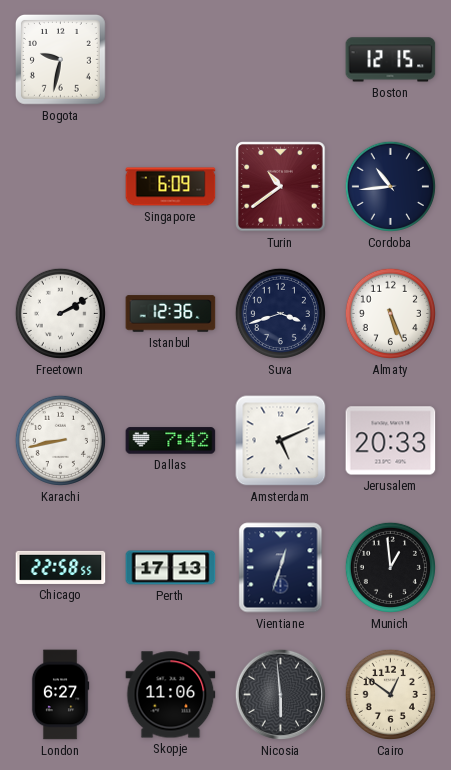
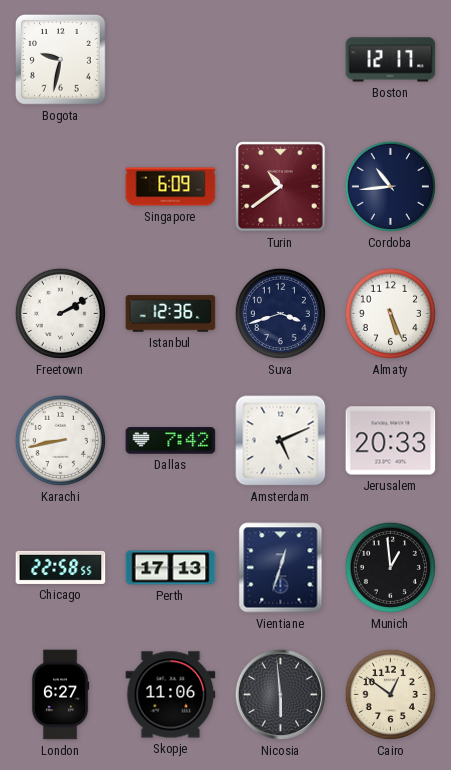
Boston: 12:15 -> 12:17 (391, 60)
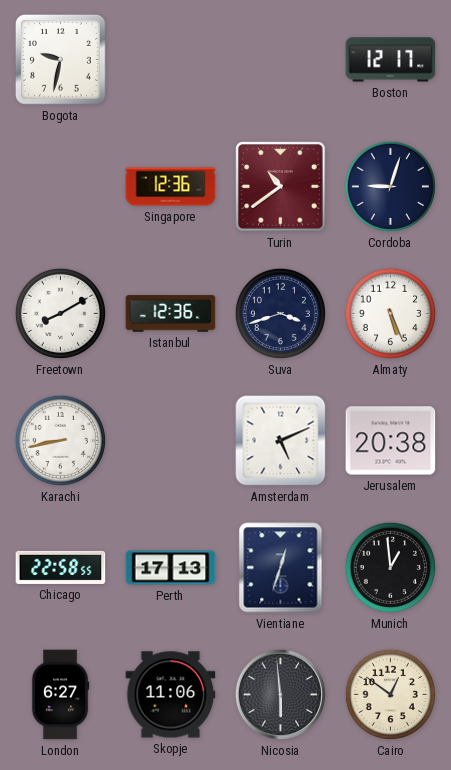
Singapore: 6:09 -> 12:36 (171, 187)
Cordoba: 10:44 -> 9:03 (390, 186)
Freetown: 2:10 -> 8:10 (60, 313)
Dallas: 7:42 -> none (171, 441)
Jerusalem: 20:33 -> 20:38 (391, 441)
